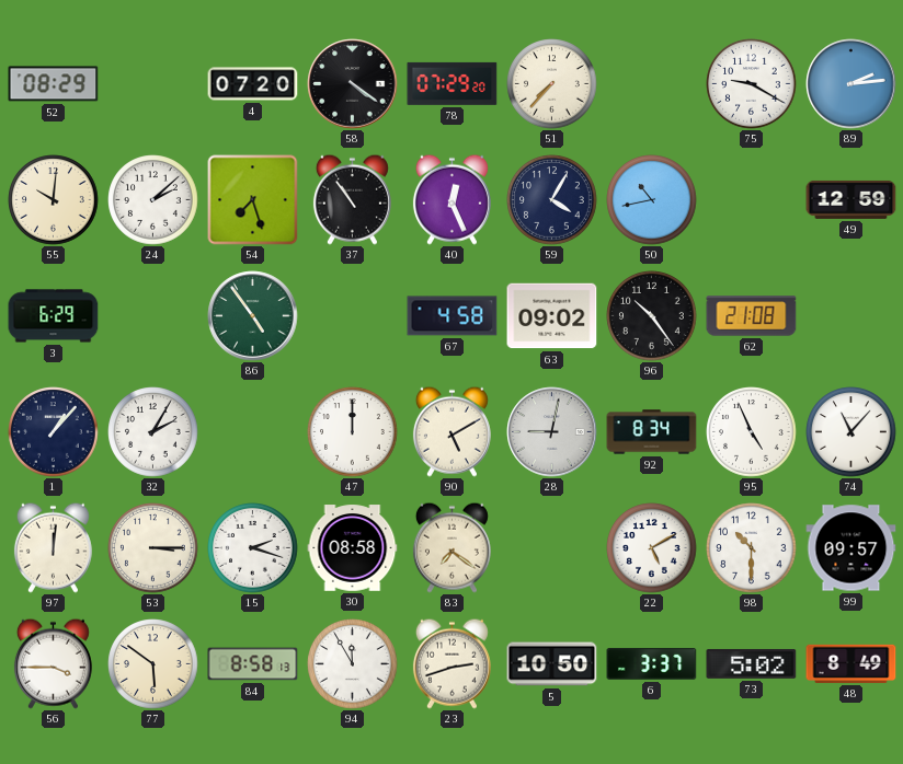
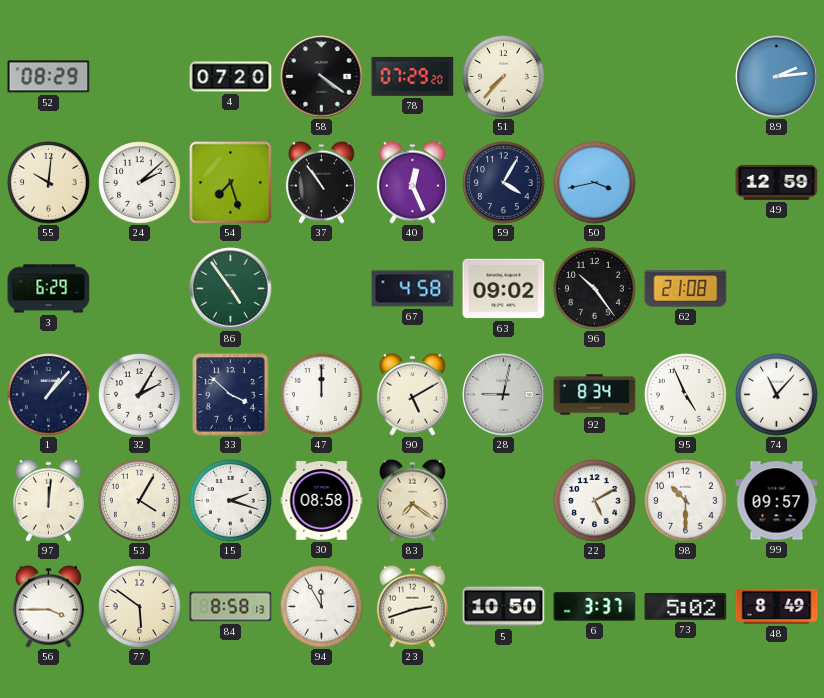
75: 9:20 -> none (752, 84)
50: 10:43 -> 3:43 (595, 183)
33: none -> 3:52 (231, 395)
53: 3:15 -> 4:05 (140, 501)
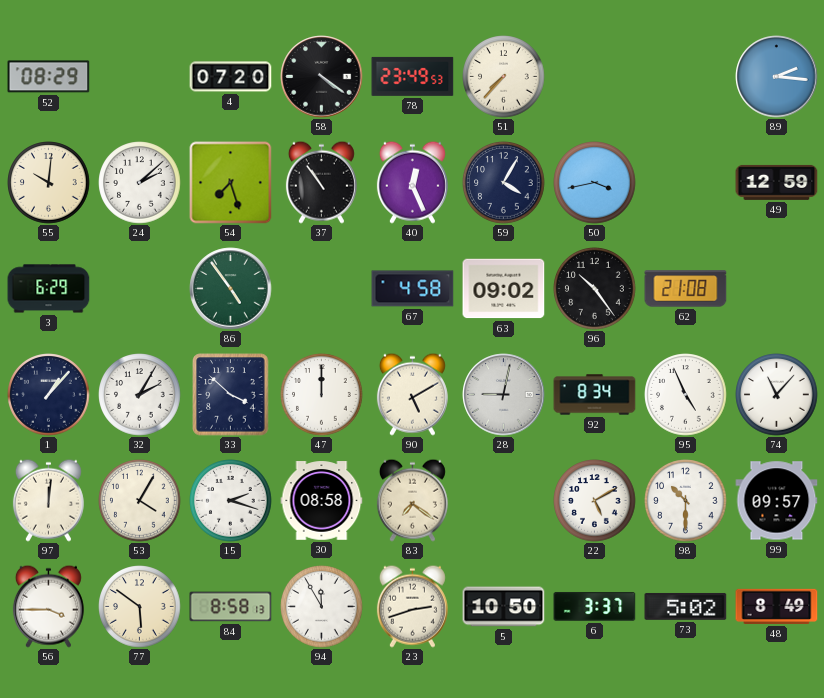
78: 07:29 -> 23:49 (413, 76)
89: 2:14 -> 2:16 (777, 77)
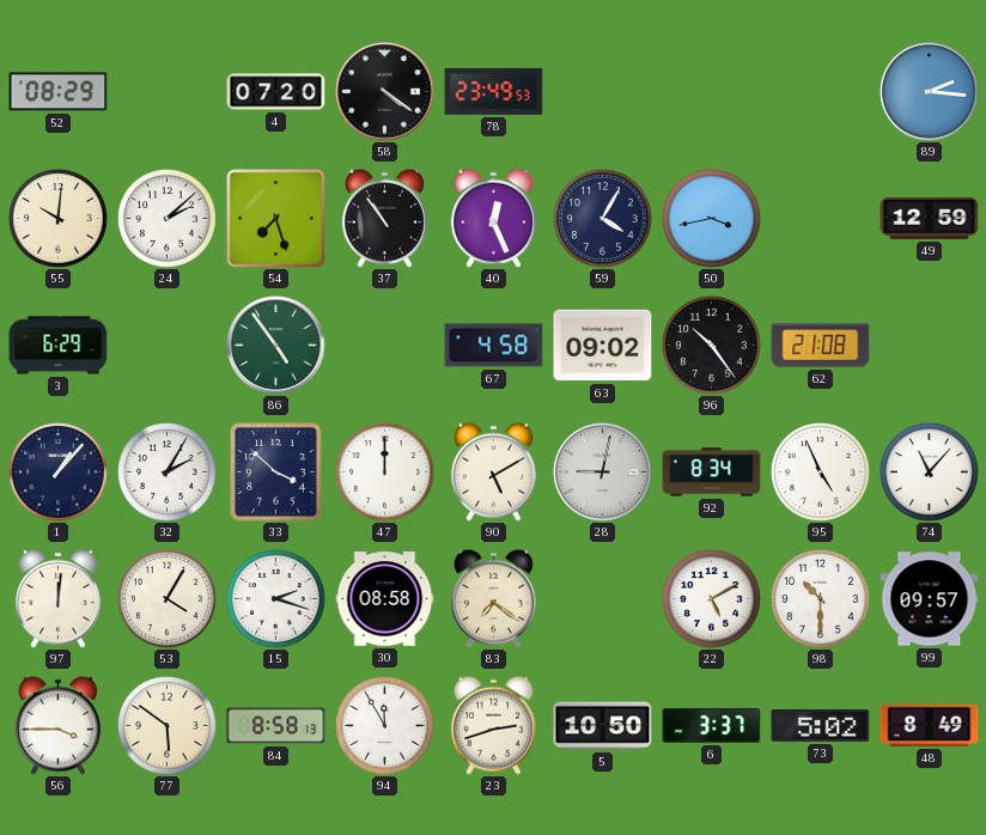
51: 7:37 -> none (504, 77)
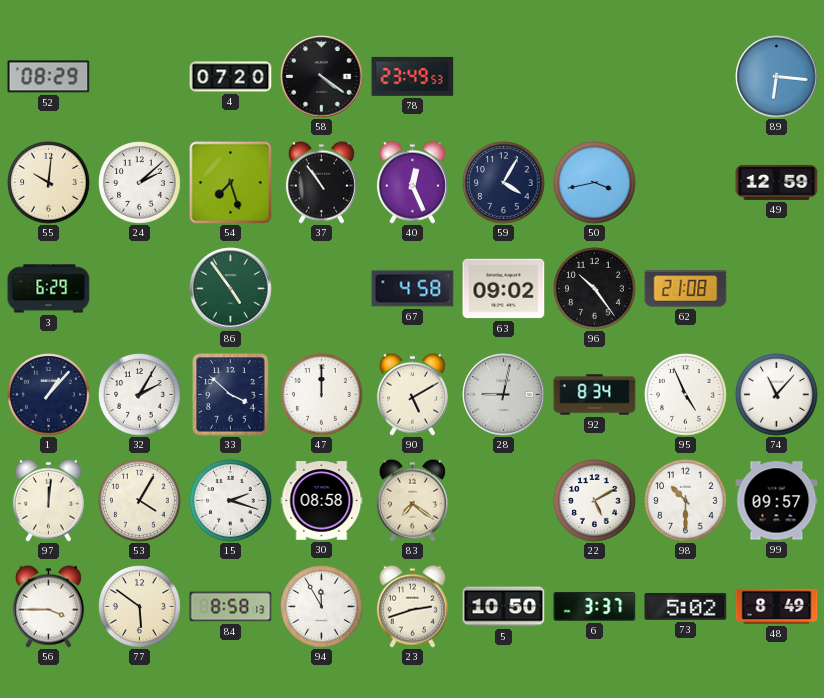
89: 2:16 -> 6:16 (777, 77)
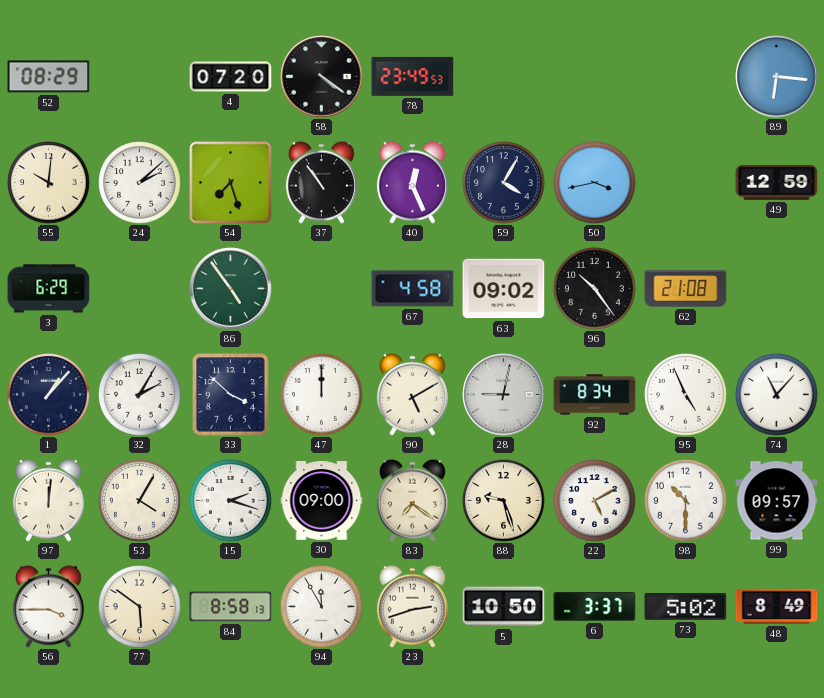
30: 08:58 -> 09:00 (322, 501)
88: none -> 9:27 (504, 501)
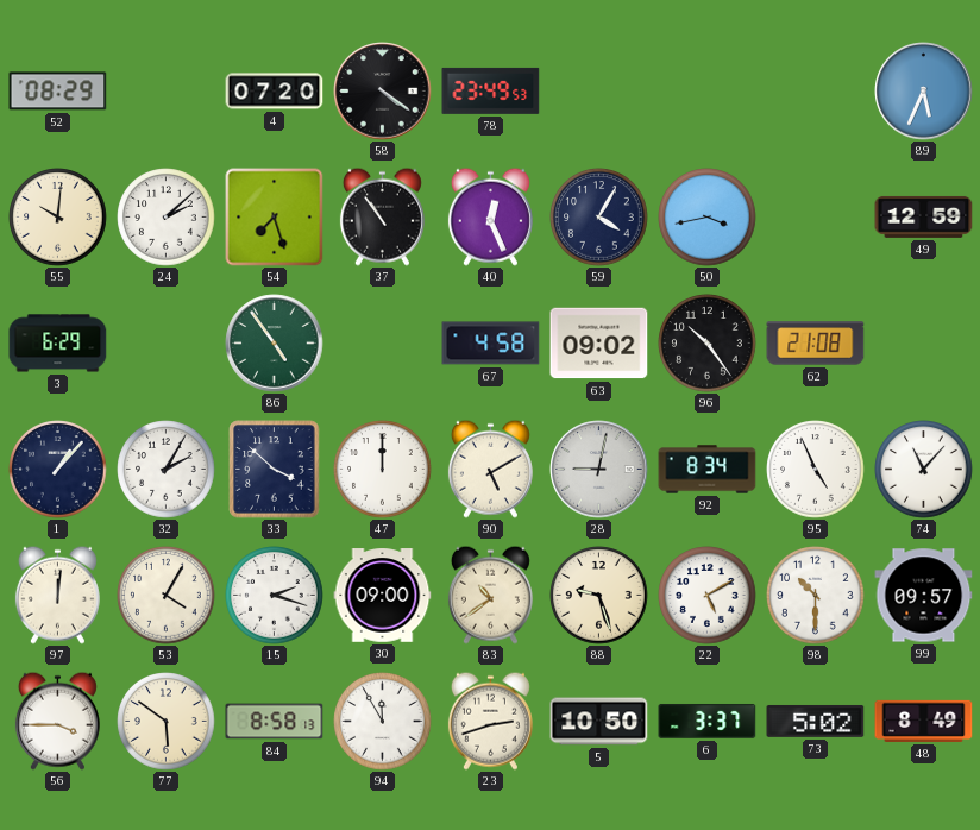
89: 6:16 -> 5:34 (924, 92)
83: 7:21 -> 10:39 (490, 595)
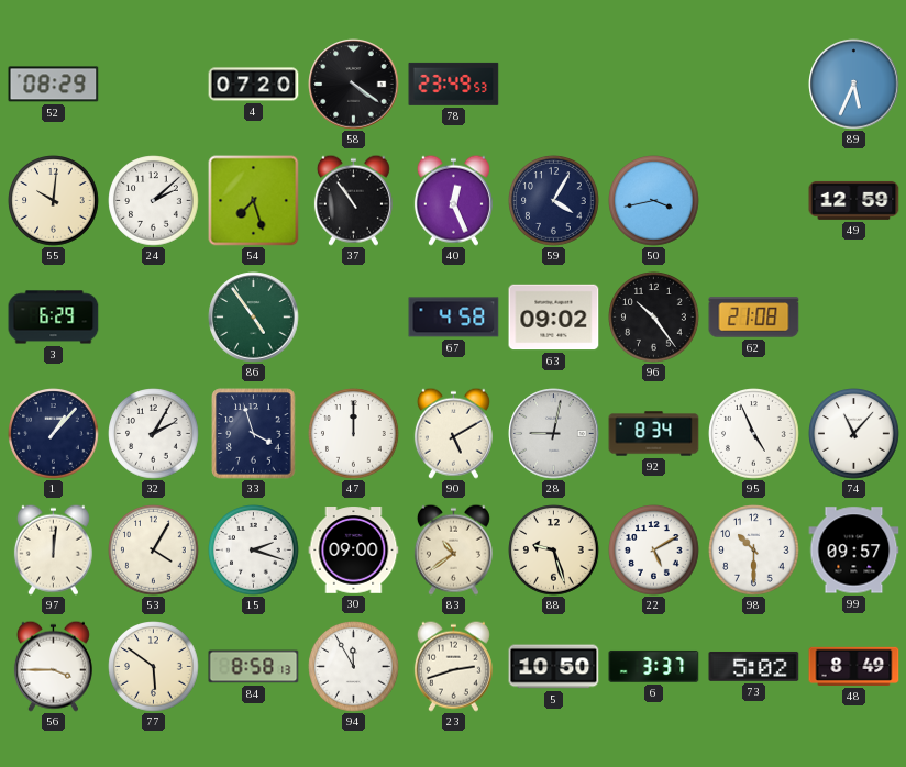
33: 3:52 -> 3:57 (254, 434)
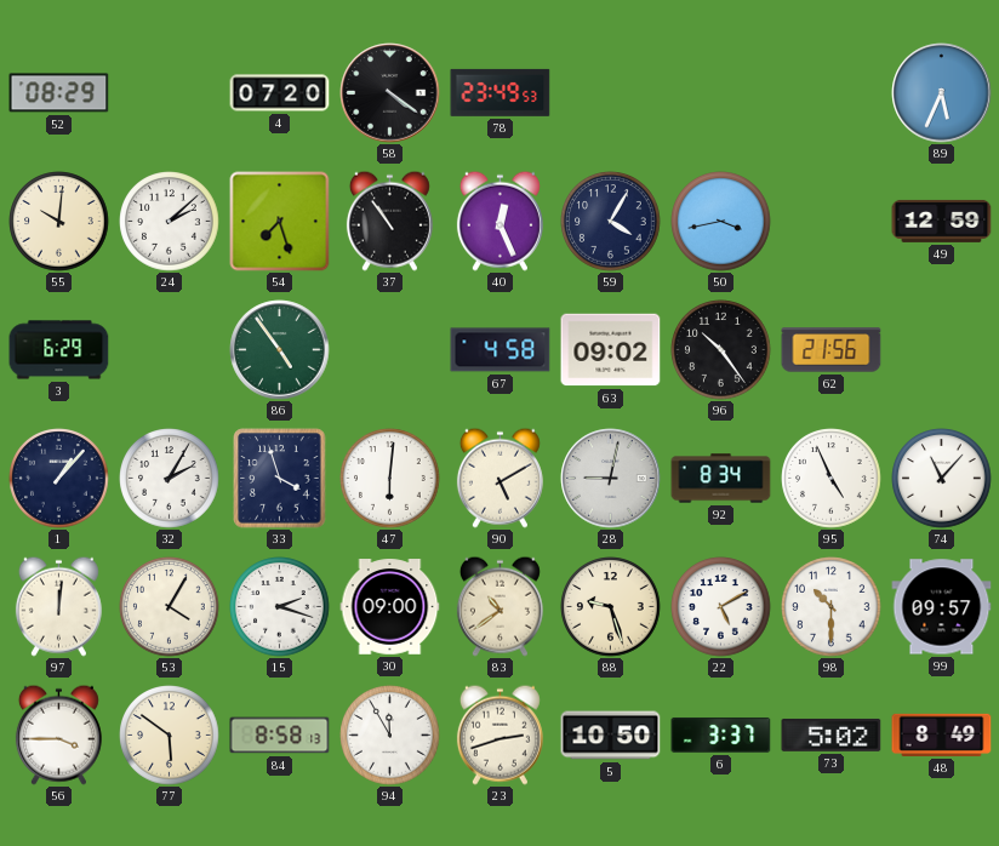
62: 21:08 -> 21:56 (832, 350)
47: 12:00 -> 6:01 (390, 479)
